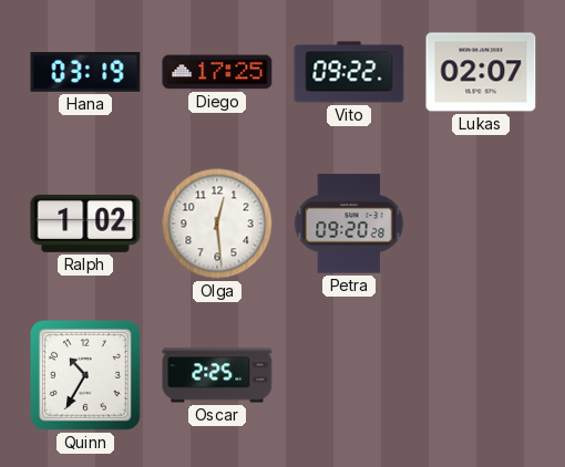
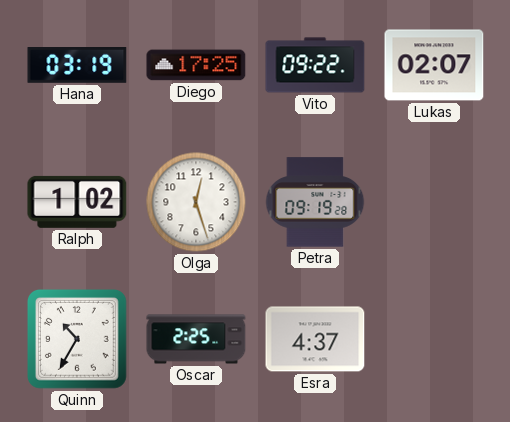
Olga: 12:29 -> 12:27 (196, 202)
Petra: 09:20 -> 09:19 (315, 202)
Esra: none -> 4:37 (315, 339)
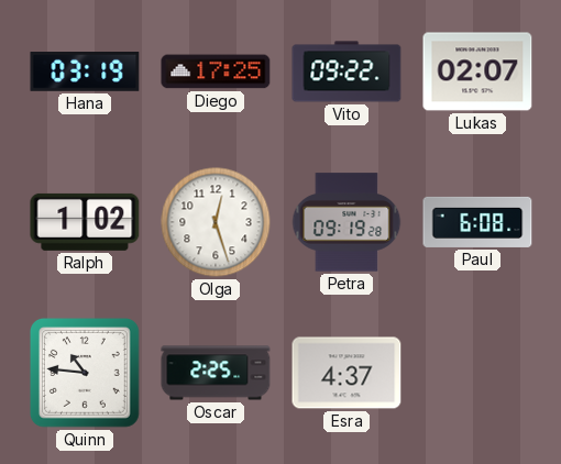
Paul: none -> 6:08 (477, 222)
Quinn: 10:35 -> 10:46 (86, 374)
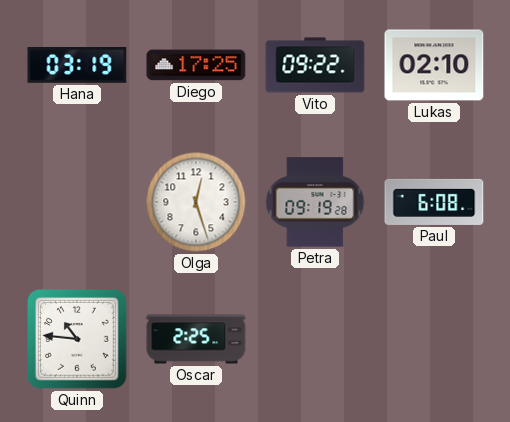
Lukas: 02:07 -> 02:10 (434, 65)
Ralph: 1:02 -> none (85, 222)
Esra: 4:37 -> none (346, 373)
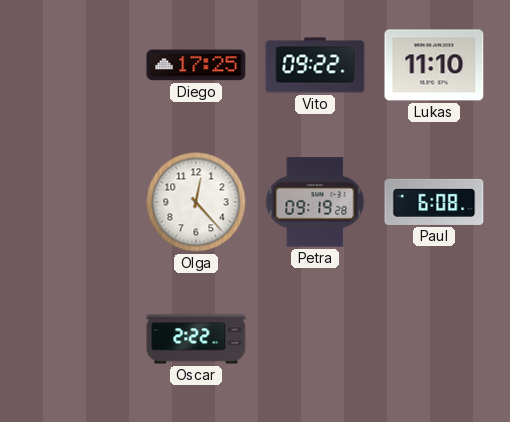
Hana: 03:19 -> none (77, 66)
Lukas: 02:10 -> 11:10 (434, 65)
Olga: 12:27 -> 12:23 (196, 202)
Quinn: 10:46 -> none (78, 340)
Oscar: 2:25 -> 2:22 (196, 339)
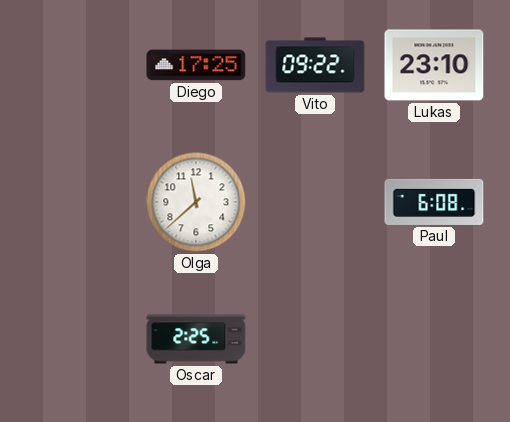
Lukas: 11:10 -> 23:10 (434, 65)
Olga: 12:23 -> 11:38 (196, 202)
Petra: 09:19 -> none (315, 202)
Oscar: 2:22 -> 2:25 (196, 339)
